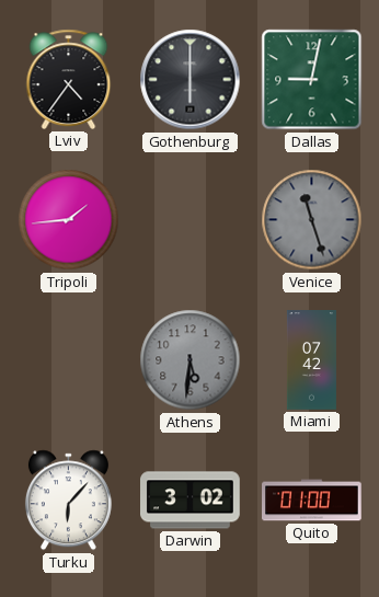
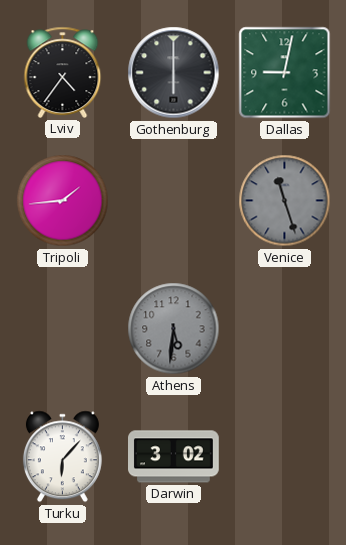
Miami: 07:42 -> none (311, 360)
Quito: 01:00 -> none (312, 501)
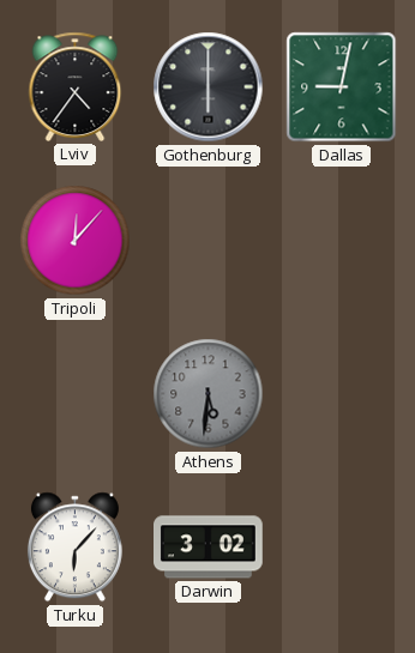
Tripoli: 1:44 -> 12:07 (76, 241)
Venice: 11:27 -> none (285, 201)
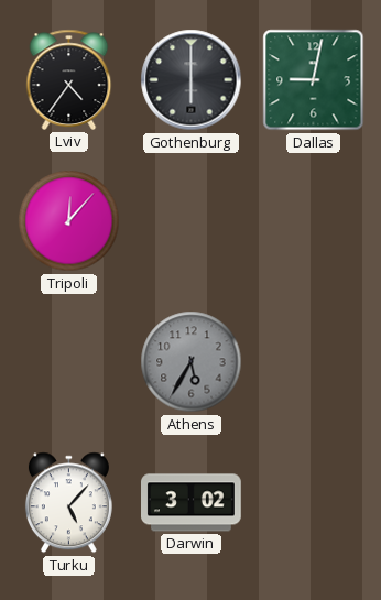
Athens: 5:31 -> 5:35 (192, 362)
Turku: 6:07 -> 5:07 (68, 503)
